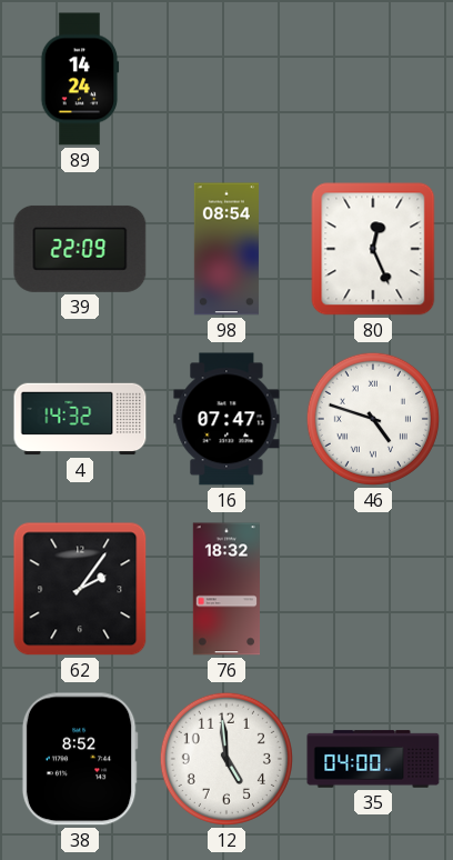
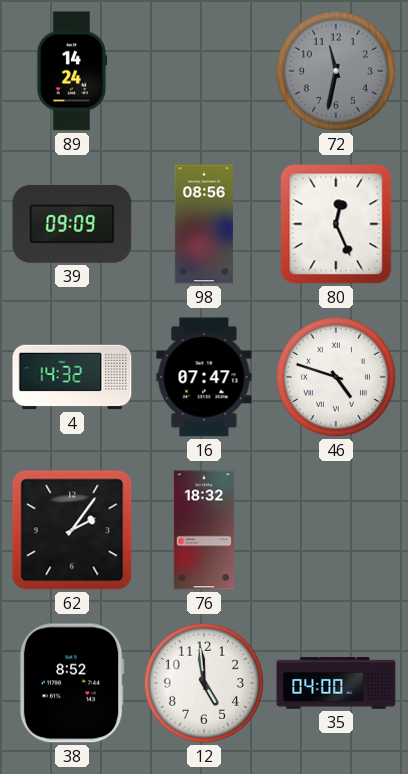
72: none -> 11:32 (336, 71)
39: 22:09 -> 09:09 (72, 224)
98: 08:54 -> 08:56 (204, 224)
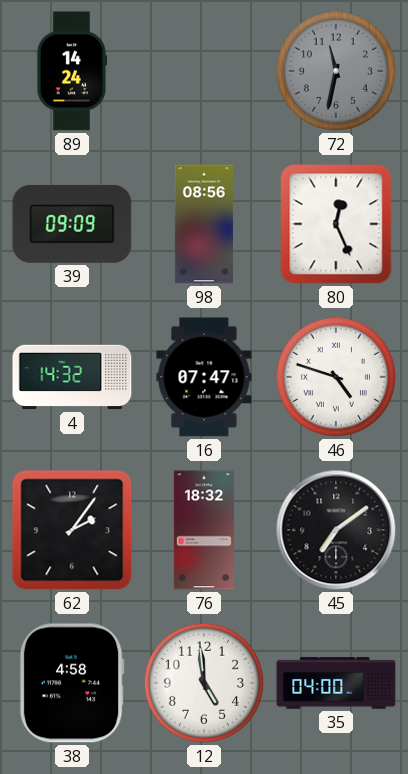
45: none -> 7:09 (336, 530)
38: 8:52 -> 4:58 (72, 683)
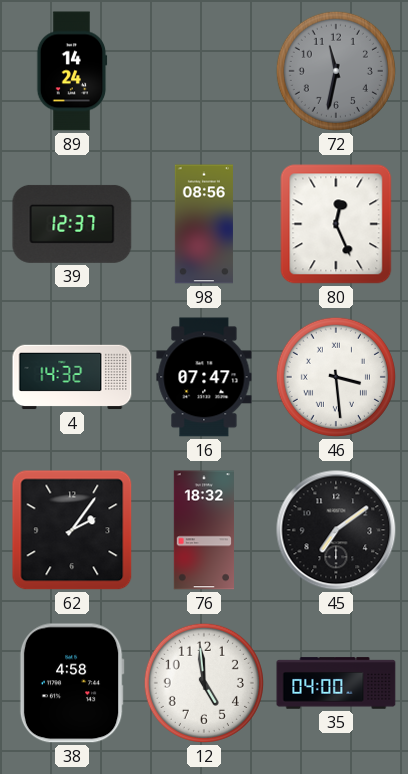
39: 09:09 -> 12:37 (72, 224)
46: 4:48 -> 3:29 (336, 377)
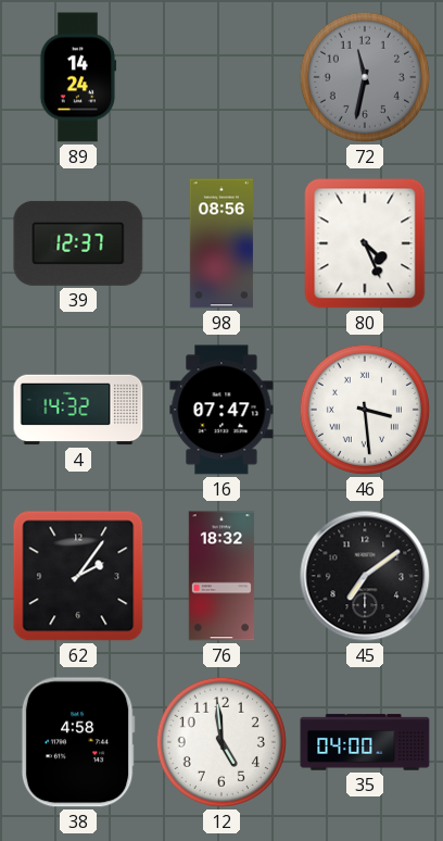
80: 12:26 -> 4:26 (365, 243)
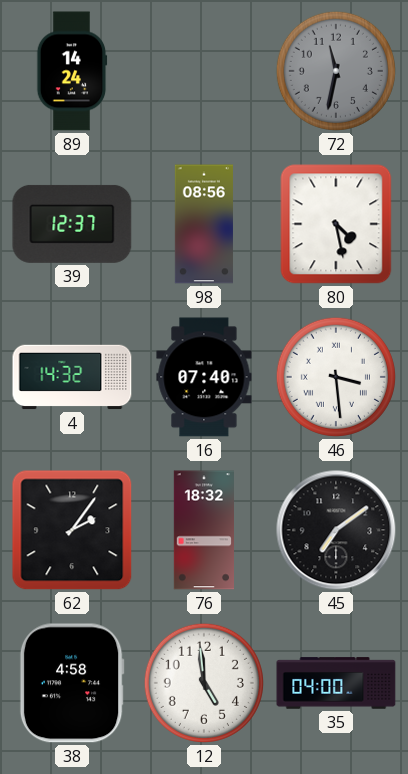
80: 4:26 -> 4:28 (336, 224)
16: 07:47 -> 07:40 (204, 377)
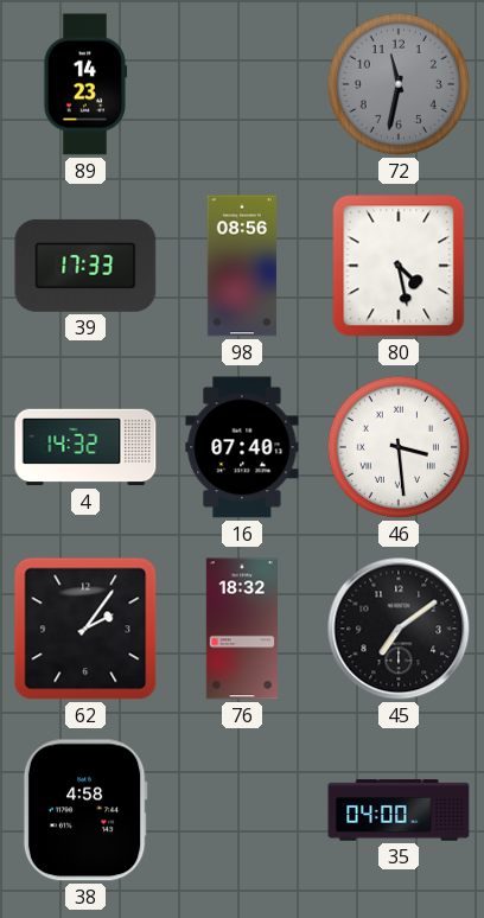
89: 14:24 -> 14:23 (85, 84)
39: 12:37 -> 17:33 (85, 266)
12: 4:59 -> none (204, 683)
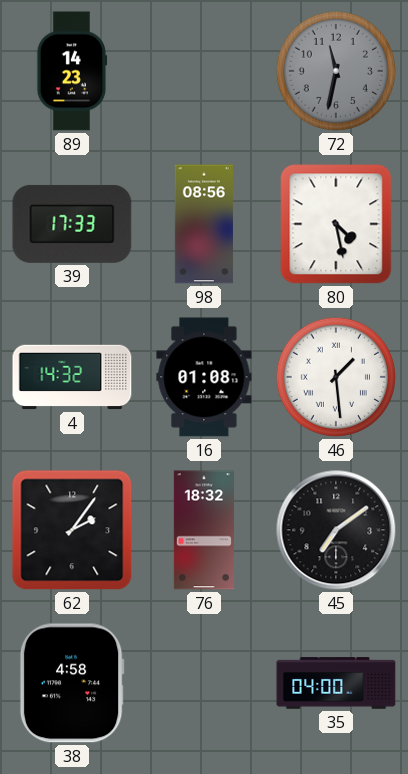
16: 07:40 -> 01:08 (204, 377)
46: 3:29 -> 1:29 (336, 377)
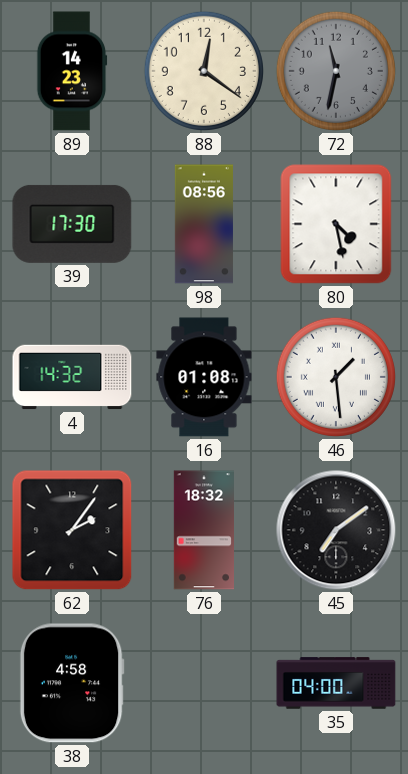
88: none -> 12:21 (204, 71)
39: 17:33 -> 17:30 (72, 224)
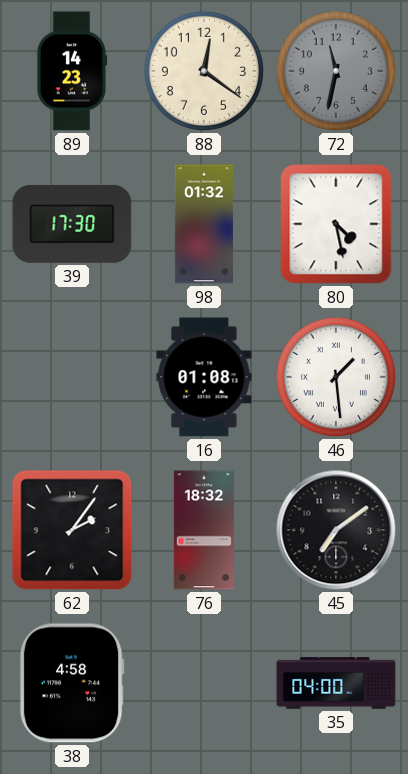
98: 08:56 -> 01:32 (204, 224)
4: 14:32 -> none (72, 377)
